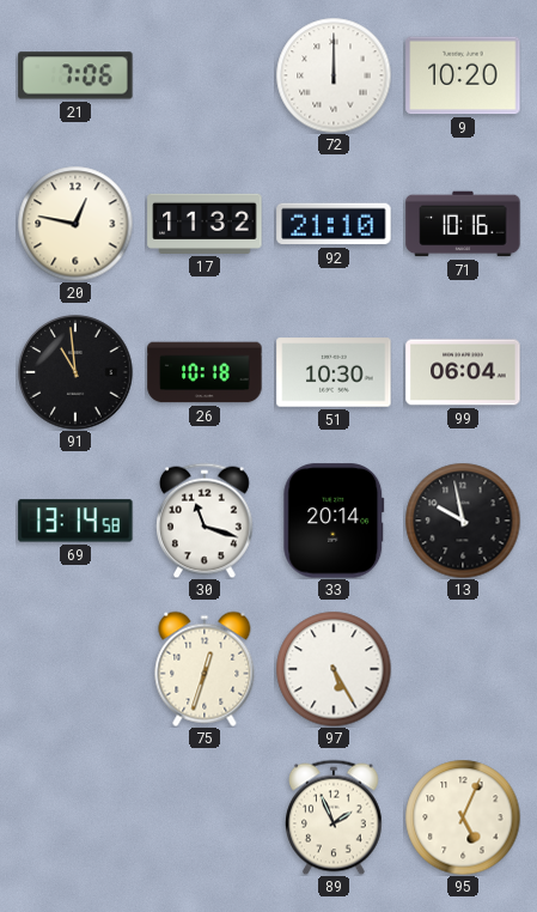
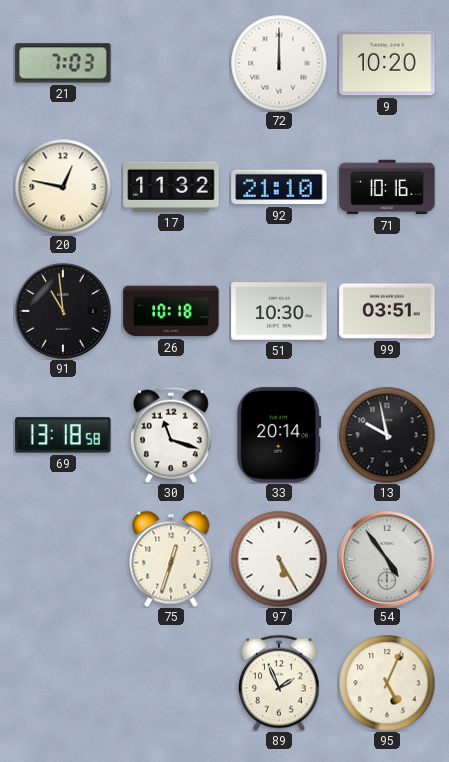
21: 7:06 -> 7:03 (63, 63)
99: 06:04 -> 03:51 (387, 311)
69: 13:14 -> 13:18 (63, 435)
54: none -> 4:54 (387, 559)
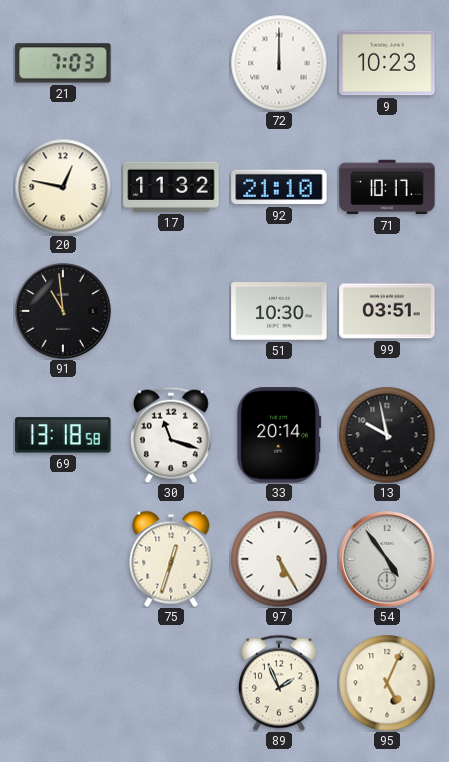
9: 10:20 -> 10:23 (387, 63)
71: 10:16 -> 10:17 (387, 187)
26: 10:18 -> none (171, 311)
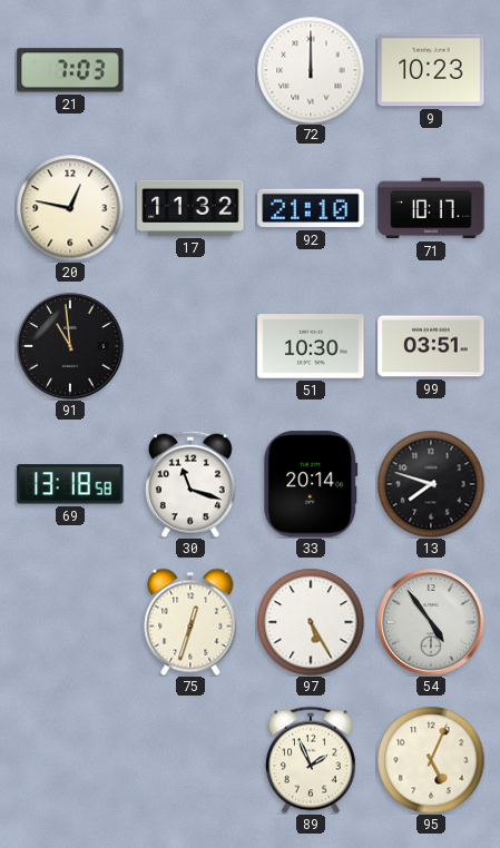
13: 9:58 -> 7:48 (431, 484)
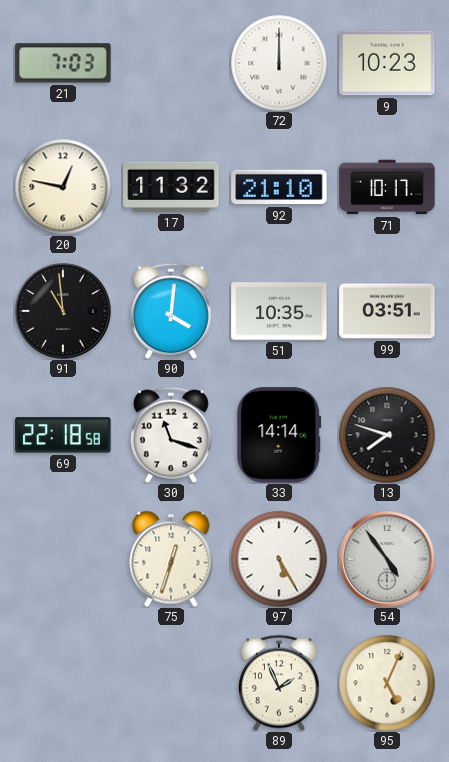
90: none -> 4:01 (172, 311)
51: 10:30 -> 10:35 (279, 311)
69: 13:18 -> 22:18 (63, 435)
33: 20:14 -> 14:14 (279, 435)
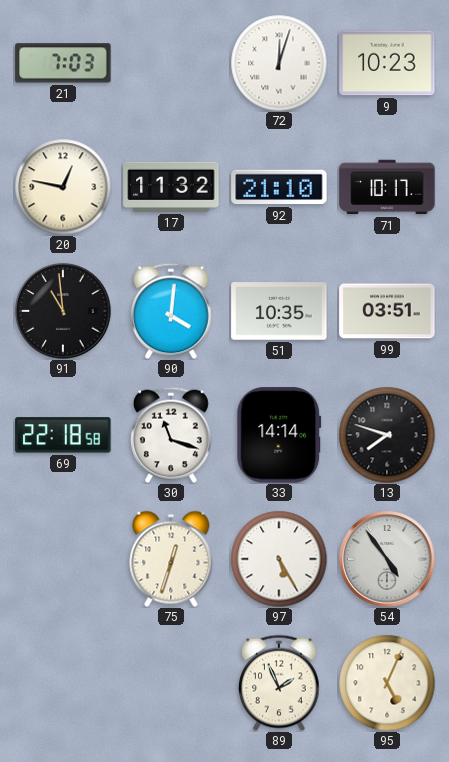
72: 12:00 -> 12:03 (279, 63)
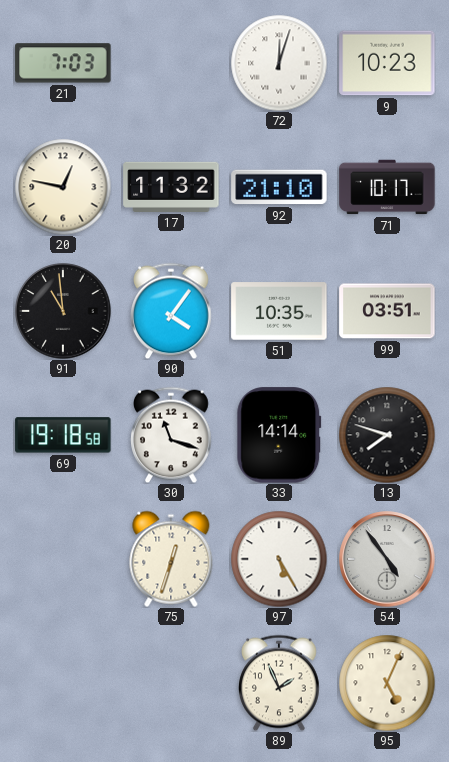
90: 4:01 -> 4:06 (172, 311)
69: 22:18 -> 19:18 (63, 435)
